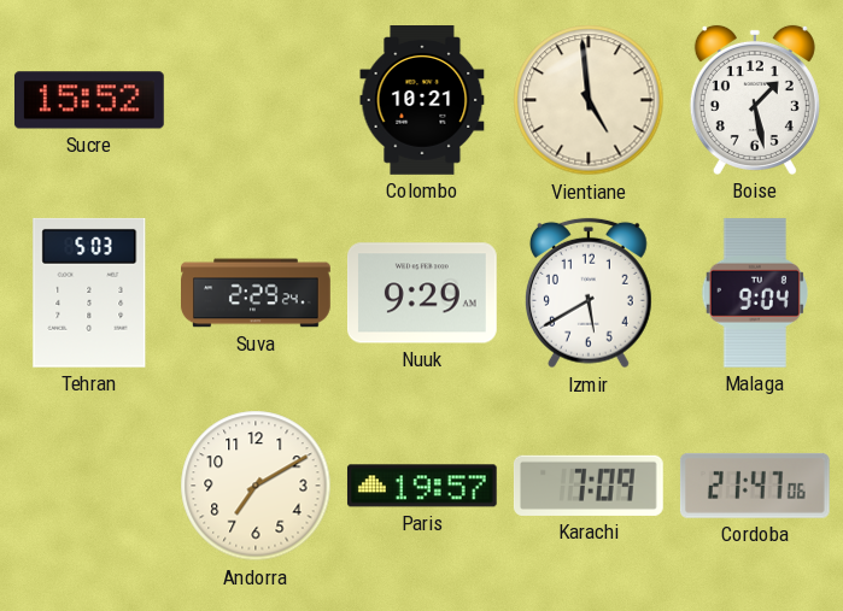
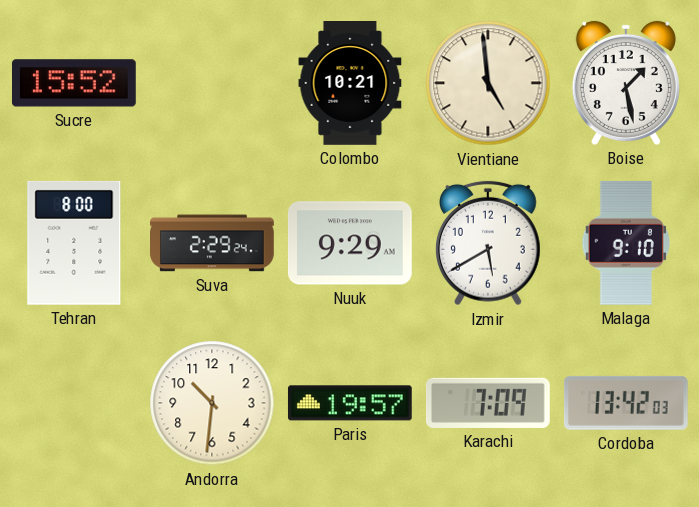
Tehran: 5:03 -> 8:00 (74, 243)
Malaga: 9:04 -> 9:10 (626, 243)
Andorra: 7:10 -> 10:31 (212, 403)
Cordoba: 21:47 -> 13:42 (626, 403)
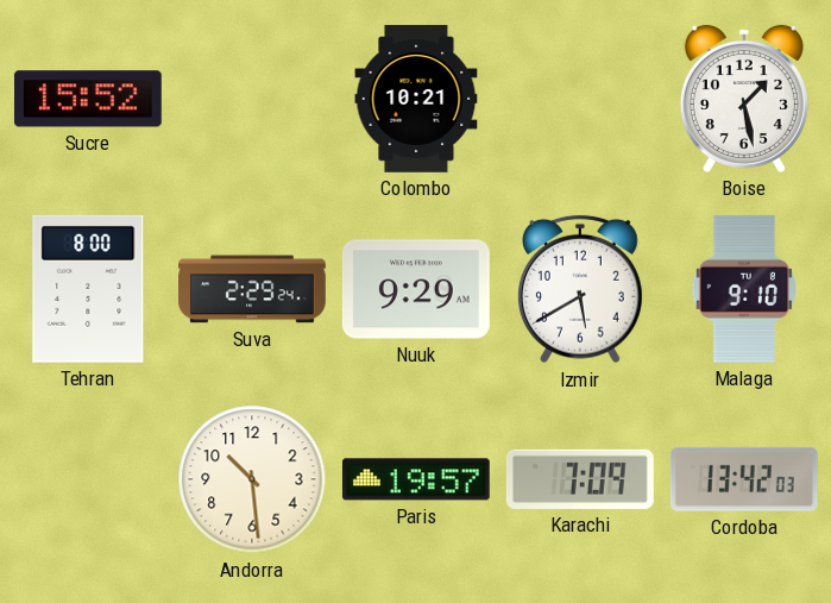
Vientiane: 4:59 -> none (488, 83)
Andorra: 10:31 -> 10:29 (252, 479)
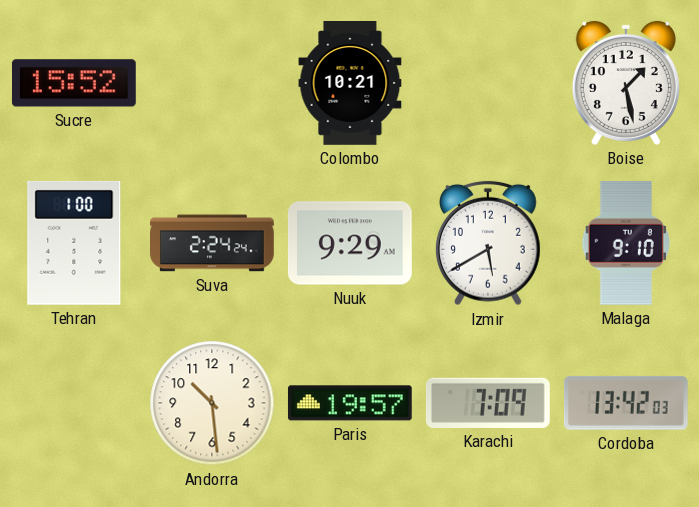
Tehran: 8:00 -> 1:00 (74, 243)
Suva: 2:29 -> 2:24 (213, 243)
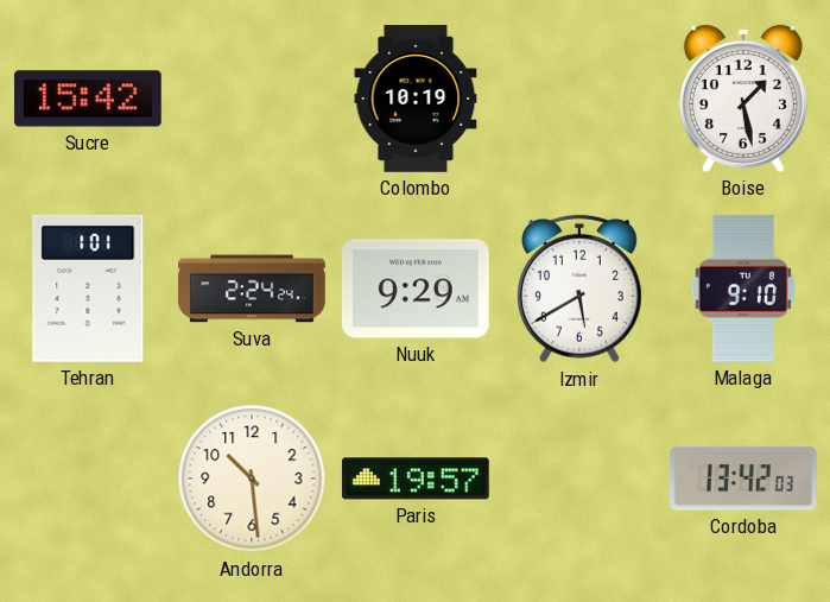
Sucre: 15:52 -> 15:42 (88, 99)
Colombo: 10:21 -> 10:19 (416, 100)
Tehran: 1:00 -> 1:01 (88, 289)
Karachi: 7:09 -> none (488, 403)
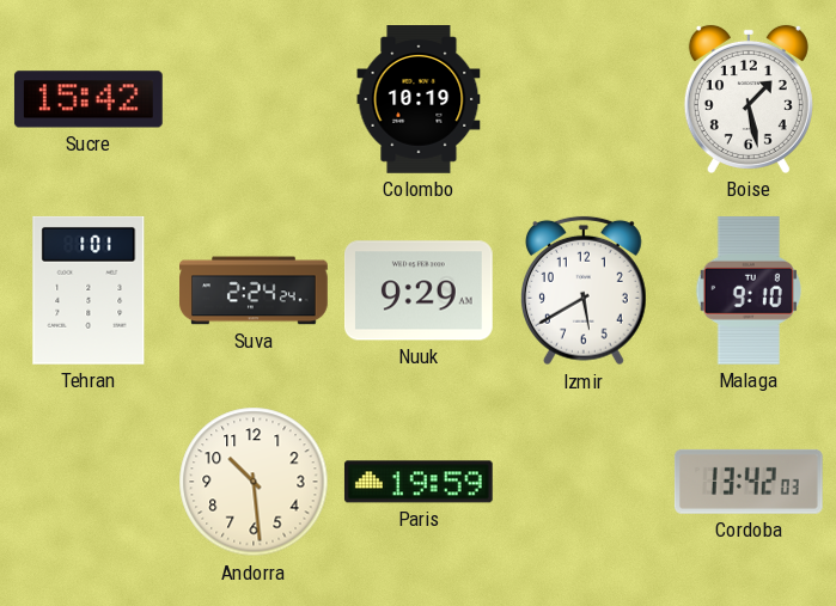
Paris: 19:57 -> 19:59 (419, 482)
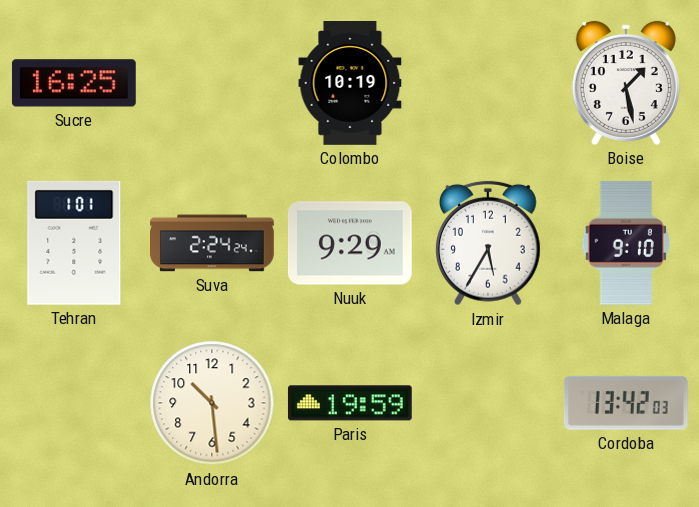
Sucre: 15:42 -> 16:25 (74, 83)
Izmir: 5:40 -> 5:35 (488, 243)
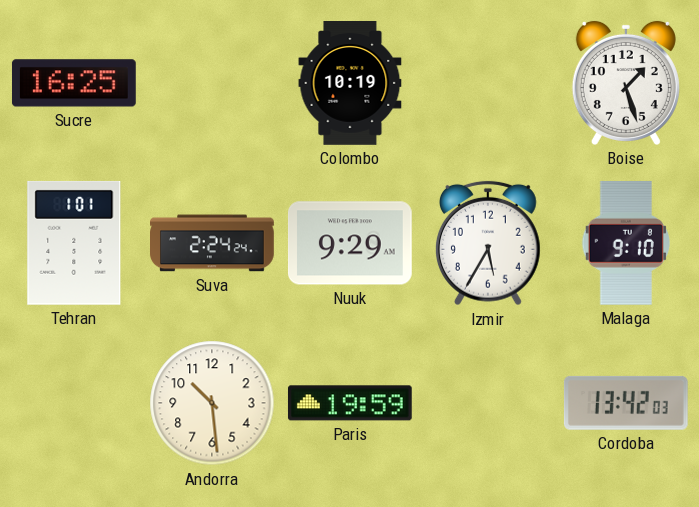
Boise: 1:28 -> 1:27 (626, 83)
